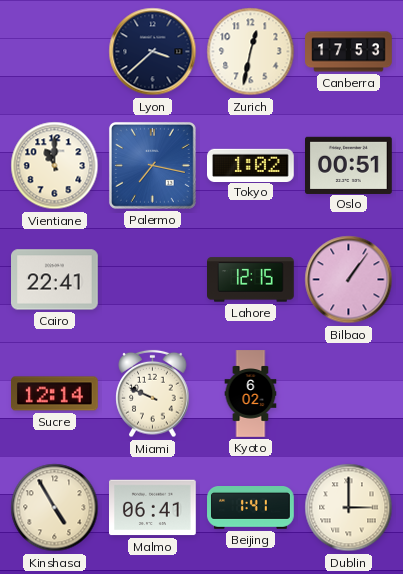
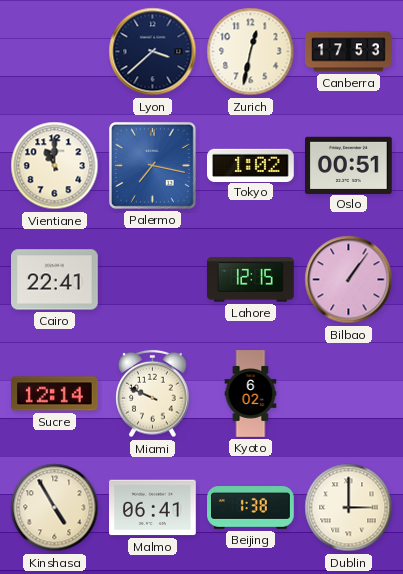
Beijing: 1:41 -> 1:38 (251, 508)
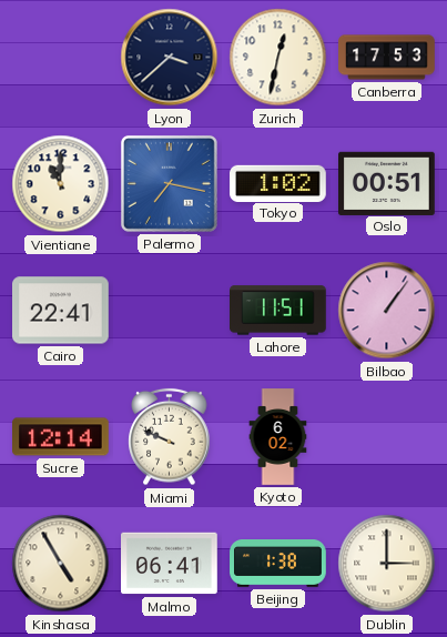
Lahore: 12:15 -> 11:51 (278, 311)
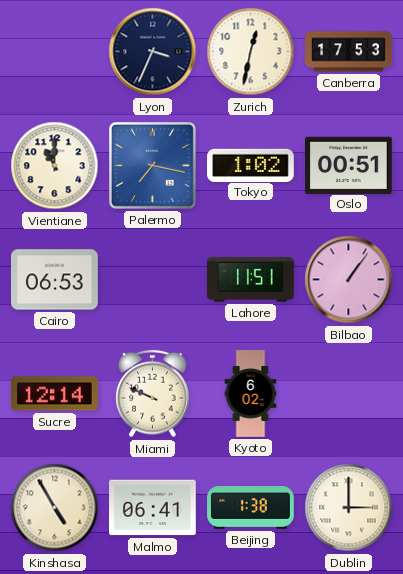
Lyon: 3:38 -> 3:34 (153, 52)
Cairo: 22:41 -> 06:53 (55, 280)
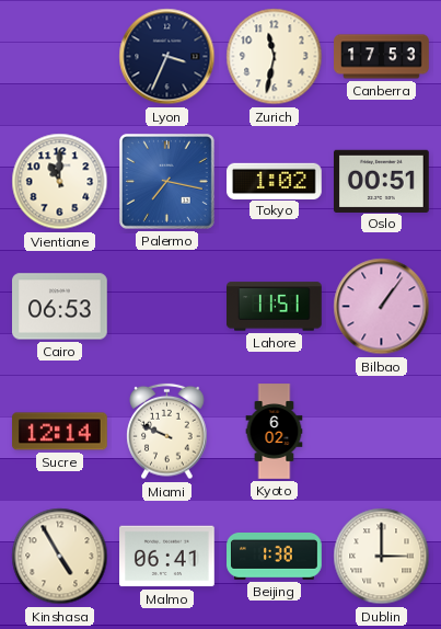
Zurich: 12:32 -> 11:32 (275, 57)
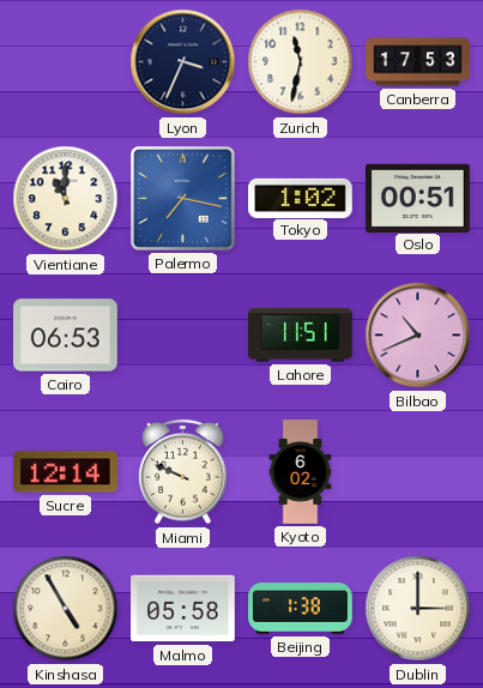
Bilbao: 1:06 -> 10:41 (418, 336)
Malmo: 06:41 -> 05:58 (183, 609)
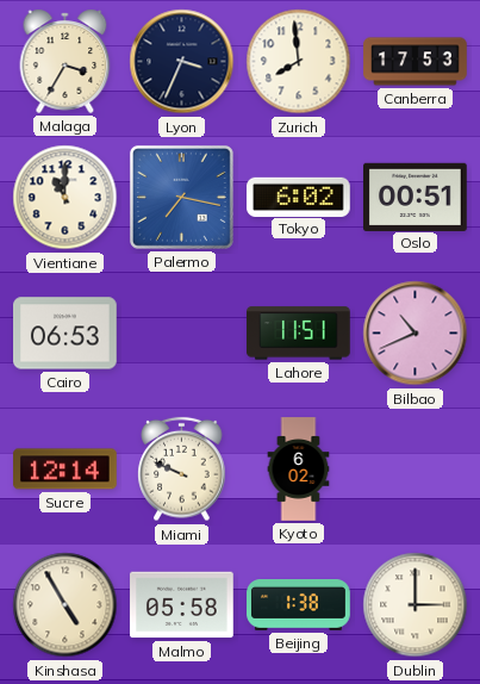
Malaga: none -> 3:35 (66, 61)
Zurich: 11:32 -> 7:59 (299, 62)
Tokyo: 1:02 -> 6:02 (299, 197)
